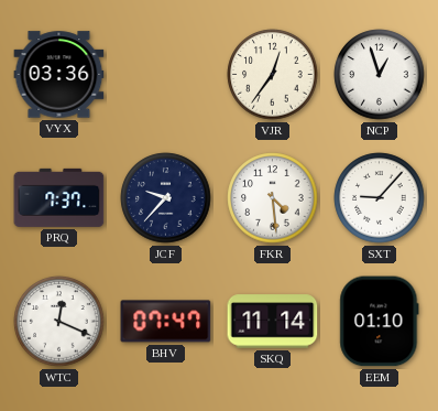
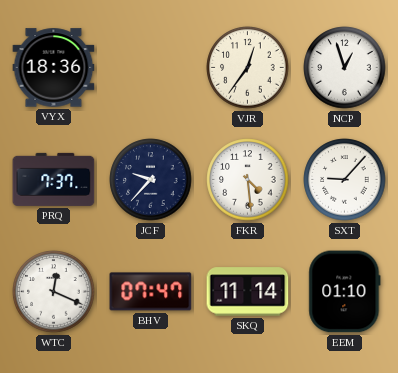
VYX: 03:36 -> 18:36 (54, 68)
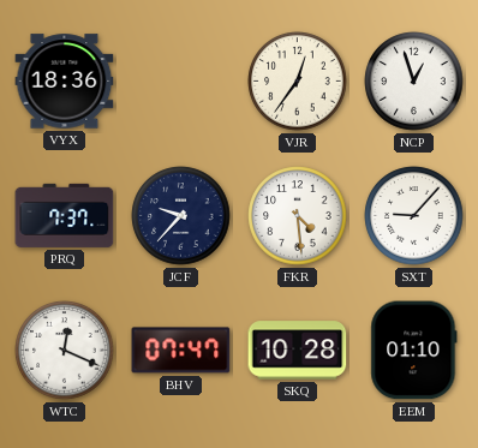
SKQ: 11:14 -> 10:28 (298, 351)
